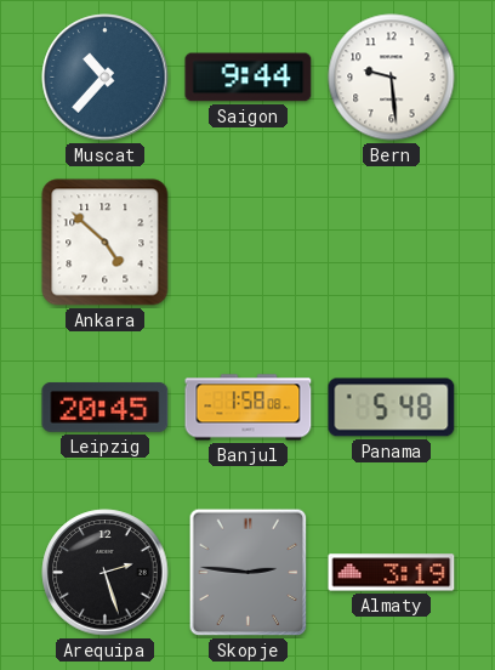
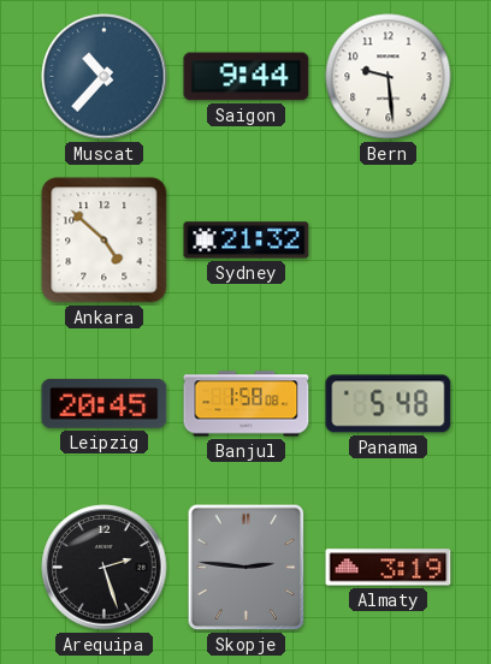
Sydney: none -> 21:32 (247, 241)
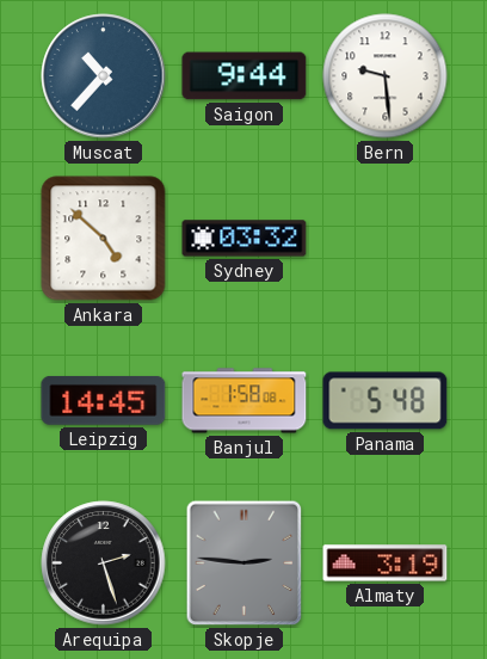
Sydney: 21:32 -> 03:32 (245, 239)
Leipzig: 20:45 -> 14:45 (104, 401)
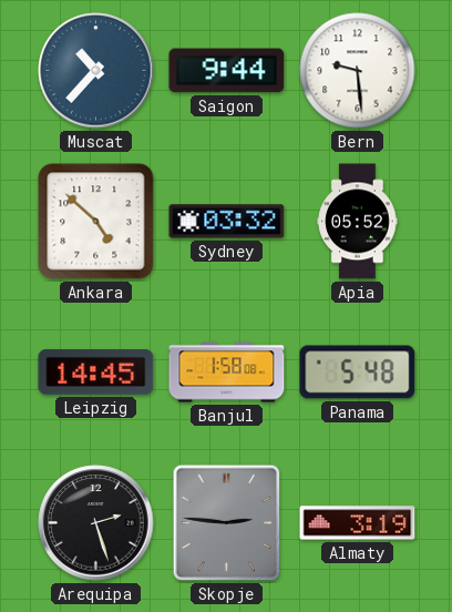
Apia: none -> 05:52 (358, 222)
